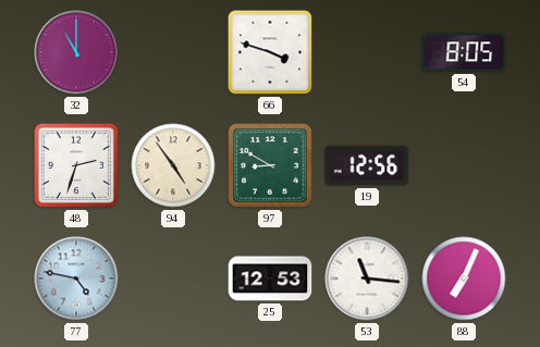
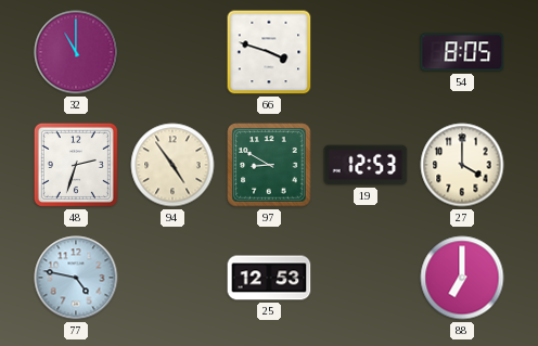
19: 12:56 -> 12:53 (366, 165)
27: none -> 4:00 (462, 165)
53: 11:16 -> none (367, 278)
88: 7:04 -> 7:00 (462, 278)
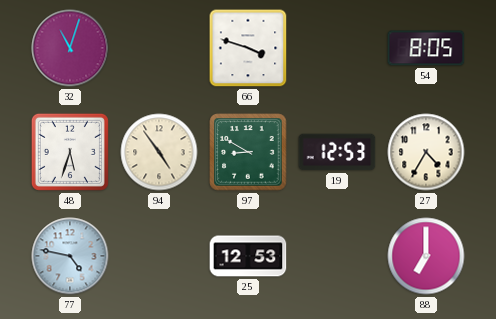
32: 11:00 -> 11:03 (70, 48)
48: 2:33 -> 5:33 (70, 152)
27: 4:00 -> 4:35 (426, 152)
